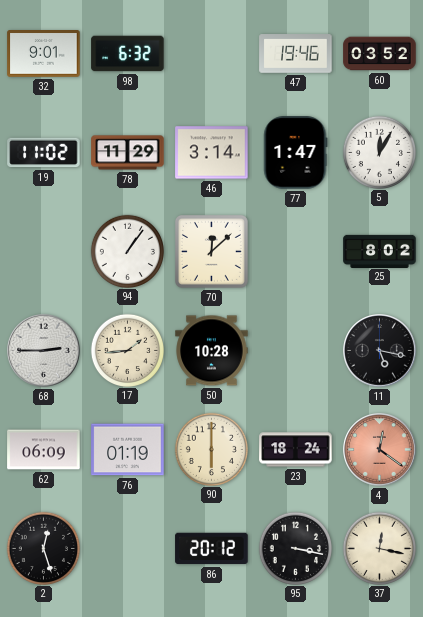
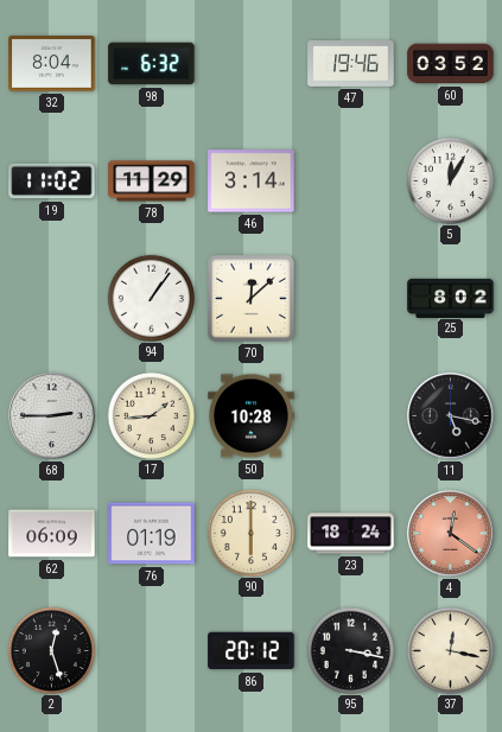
32: 9:01 -> 8:04 (52, 64)
77: 1:47 -> none (296, 153)
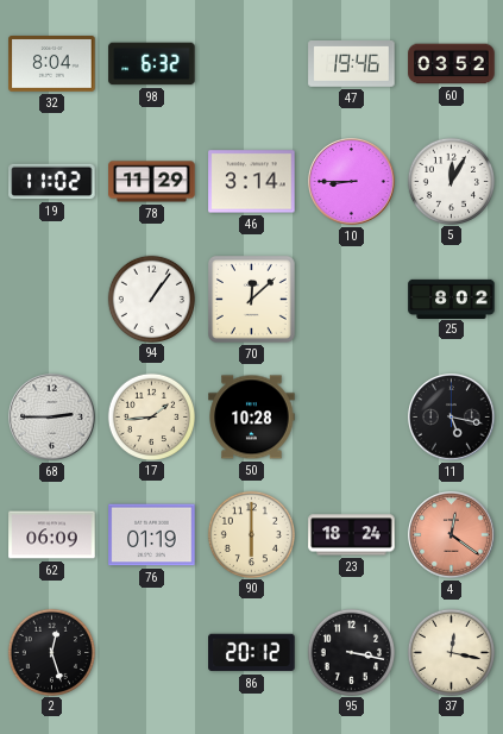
10: none -> 8:45 (352, 182)
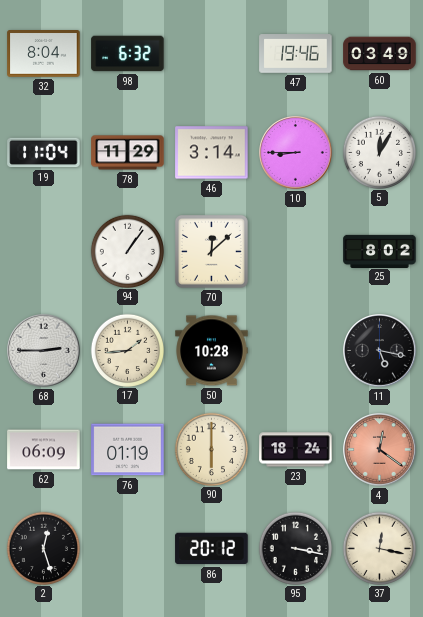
60: 03:52 -> 03:49 (380, 54)
19: 11:02 -> 11:04 (44, 153)
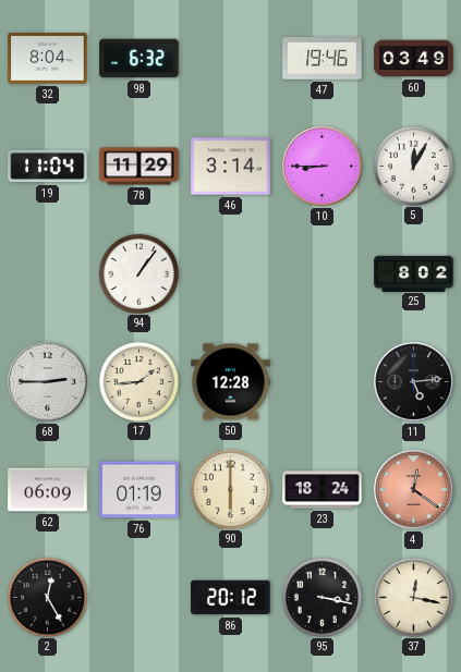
70: 12:08 -> none (211, 251)
50: 10:28 -> 12:28 (231, 382)
11: 5:17 -> 5:14 (414, 382)
2: 12:27 -> 12:25 (47, 597)
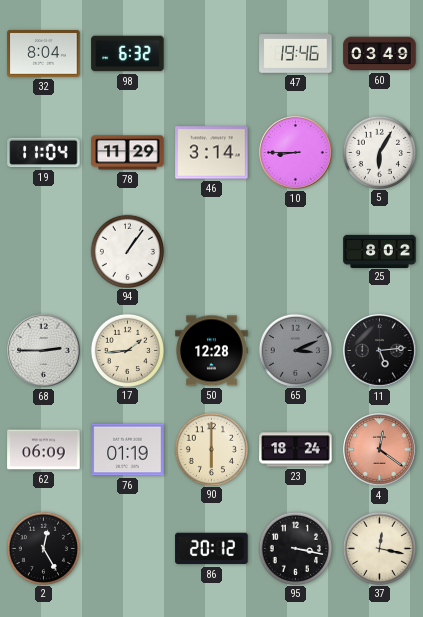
5: 12:05 -> 6:05 (379, 152)
65: none -> 3:11 (295, 350)
